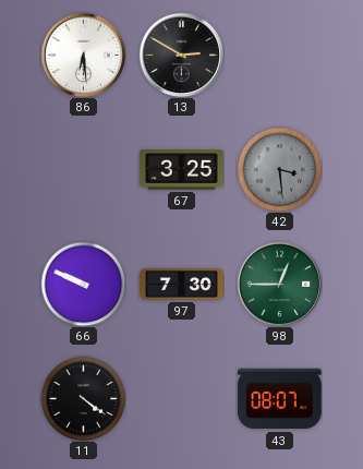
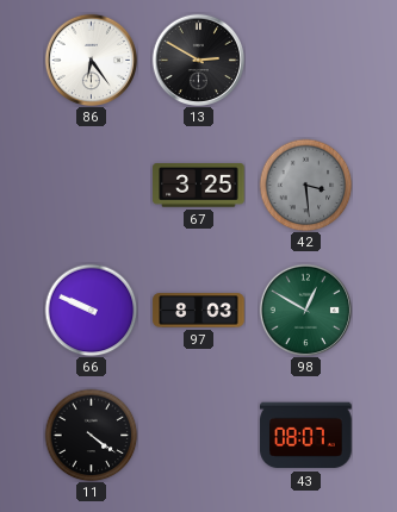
86: 6:29 -> 6:24 (91, 60)
97: 7:30 -> 8:03 (199, 311)
98: 12:45 -> 12:50 (305, 310)
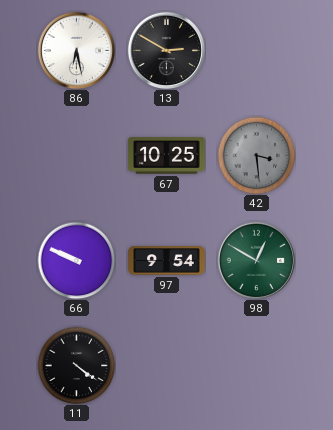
86: 6:24 -> 6:28 (76, 50)
67: 3:25 -> 10:25 (167, 156)
97: 8:03 -> 9:54 (167, 261)
43: 08:07 -> none (306, 436)
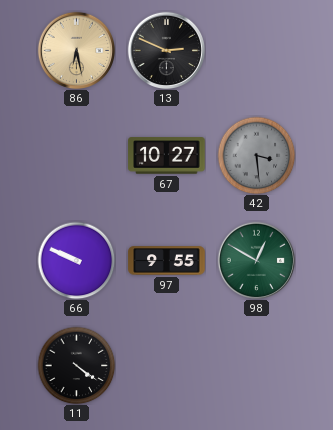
86 dial: white -> champagne (76, 50)
13: 2:50 -> 2:49 (166, 50)
67: 10:25 -> 10:27 (167, 156)
97: 9:54 -> 9:55 (167, 261)
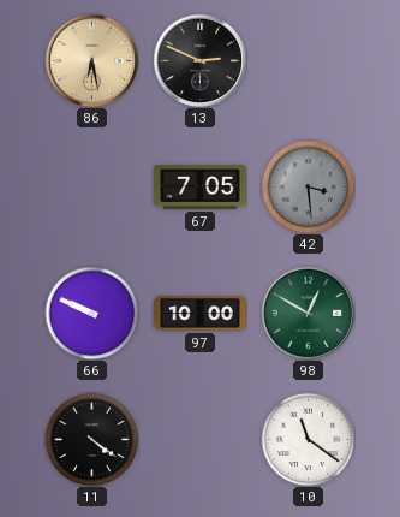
67: 10:27 -> 7:05 (201, 188)
97: 9:55 -> 10:00 (201, 314)
10: none -> 11:21 (308, 439)
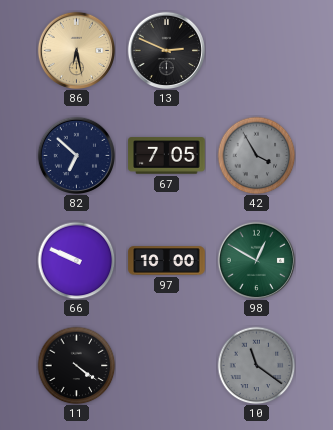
82: none -> 6:52 (76, 155)
42: 3:29 -> 3:55 (256, 155)
10 dial: white -> grey (256, 365)
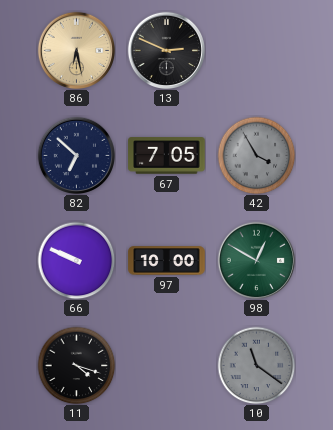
11: 4:21 -> 4:18 (76, 365)
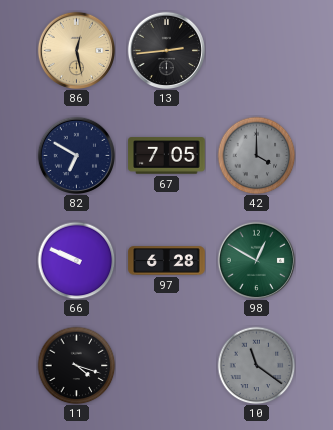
86: 6:28 -> 12:28 (76, 50)
13: 2:49 -> 2:44 (166, 50)
82: 6:52 -> 6:50 (76, 155)
42: 3:55 -> 4:00 (256, 155)
97: 10:00 -> 6:28 (167, 261)
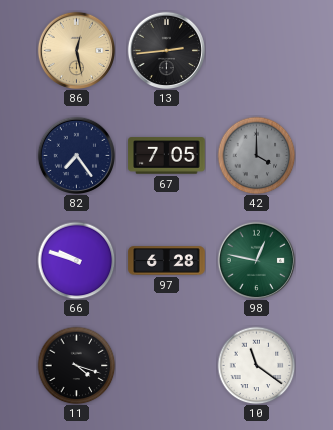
82: 6:50 -> 7:24 (76, 155)
66: 9:49 -> 9:48 (76, 260)
98: 12:50 -> 12:47 (256, 260)
10 dial: grey -> white (256, 365)
